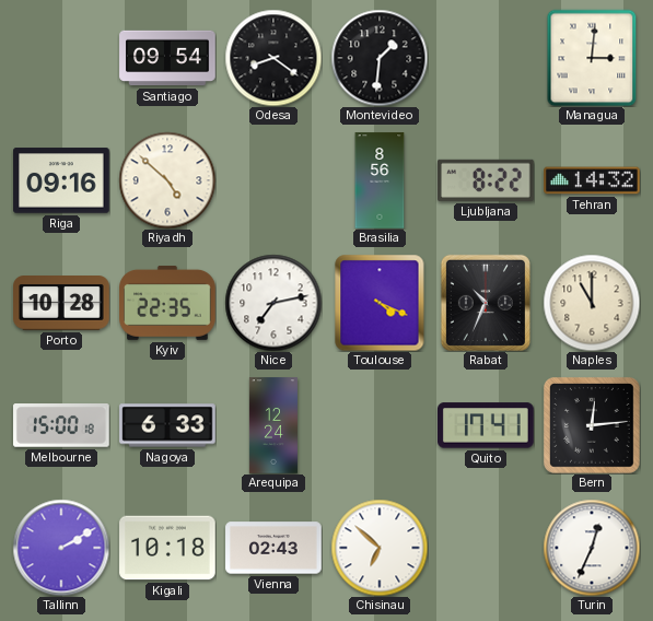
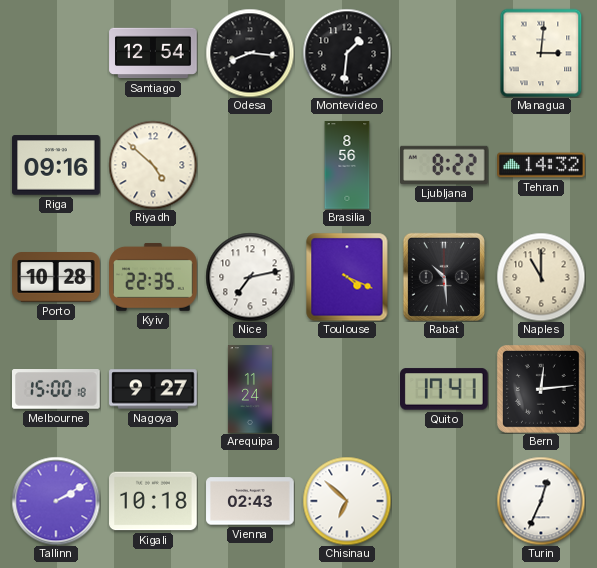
Santiago: 09:54 -> 12:54 (153, 53)
Odesa: 8:21 -> 8:16 (250, 53)
Rabat: 10:34 -> 10:29 (444, 277)
Nagoya: 6:33 -> 9:27 (153, 389)
Arequipa: 12:24 -> 11:24 (250, 389)
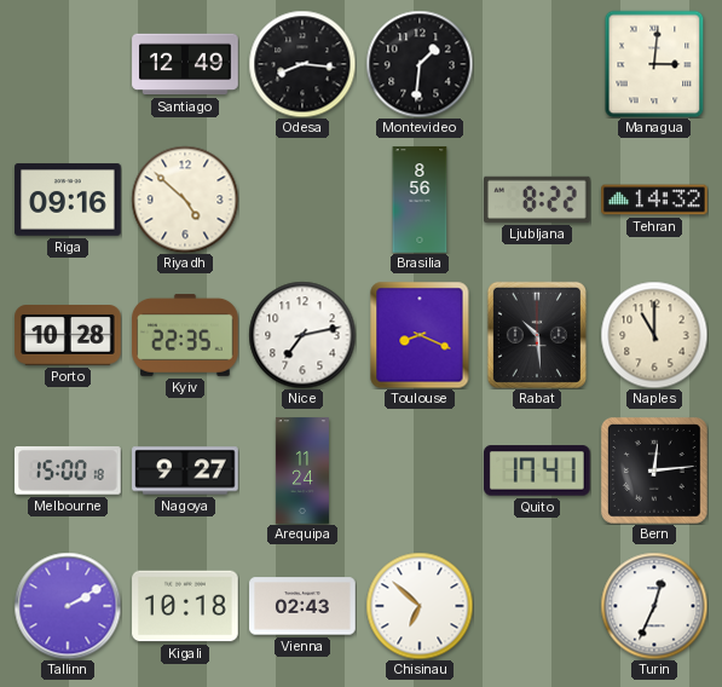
Santiago: 12:54 -> 12:49 (185, 64)
Toulouse: 4:19 -> 8:19 (420, 335)
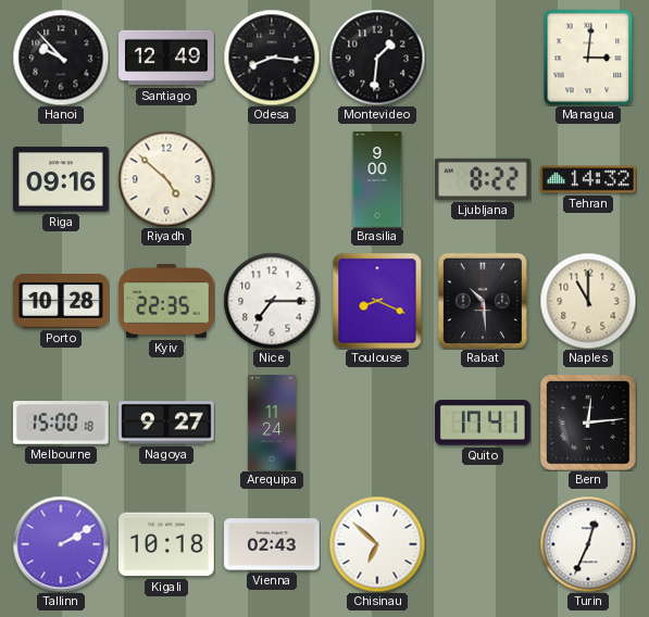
Hanoi: none -> 9:53 (61, 58)
Brasilia: 8:56 -> 9:00 (377, 179)
Nice: 7:13 -> 7:15 (272, 301)
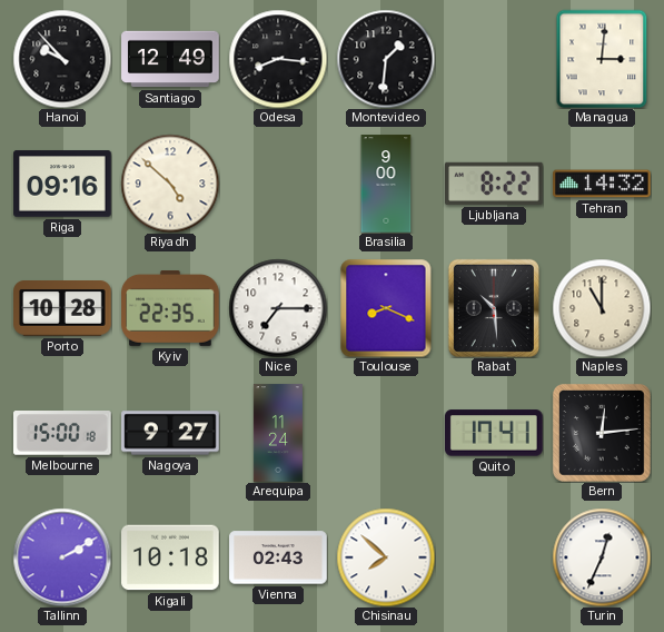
Chisinau: 6:52 -> 7:52 (386, 557)
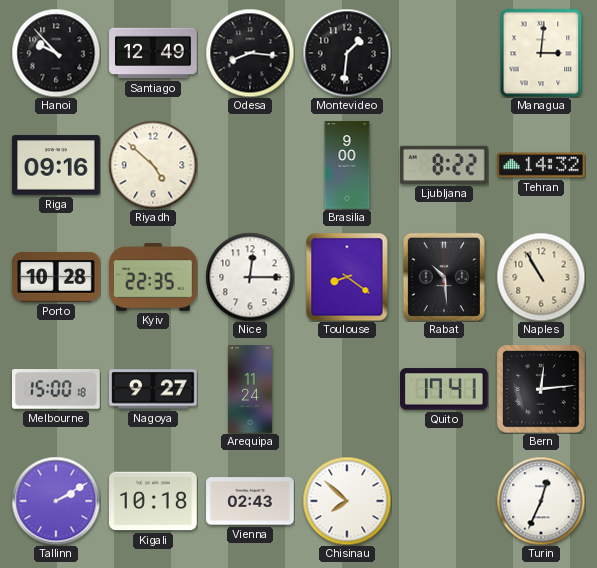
Nice: 7:15 -> 12:15 (250, 277)
Toulouse: 8:19 -> 8:21 (347, 277)
Naples: 11:00 -> 10:55 (541, 277)
